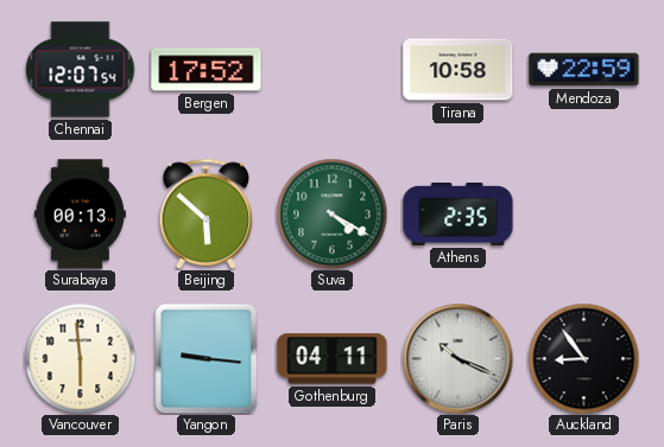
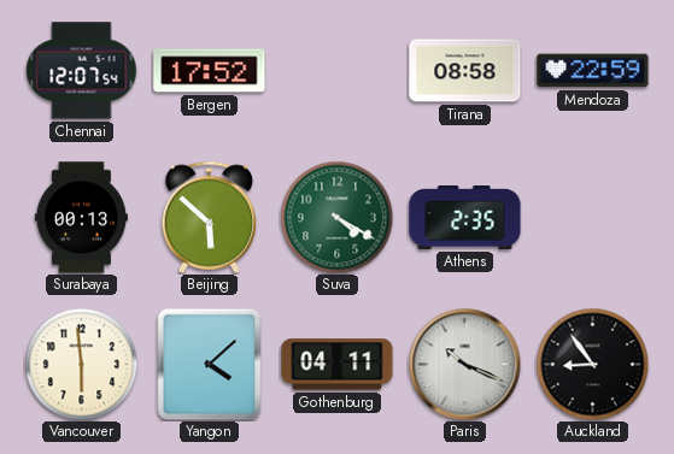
Tirana: 10:58 -> 08:58 (465, 71)
Yangon: 9:16 -> 4:08 (210, 364)
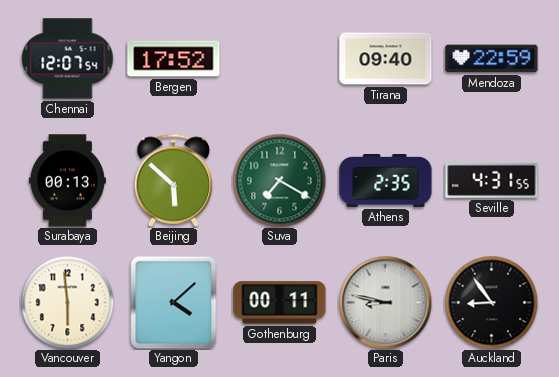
Tirana: 08:58 -> 09:40 (386, 59)
Suva: 4:20 -> 7:20 (279, 180)
Seville: none -> 4:31 (492, 180)
Gothenburg: 04:11 -> 00:11 (280, 303)
Paris: 10:19 -> 8:47 (385, 302)
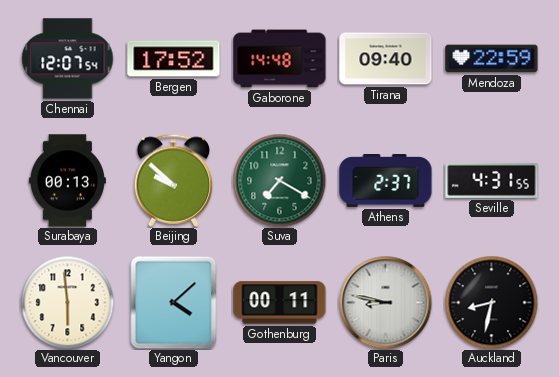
Gaborone: none -> 14:48 (280, 59)
Beijing: 5:52 -> 9:52 (174, 180)
Athens: 2:35 -> 2:37 (386, 181)
Auckland: 8:54 -> 8:32 (491, 302)
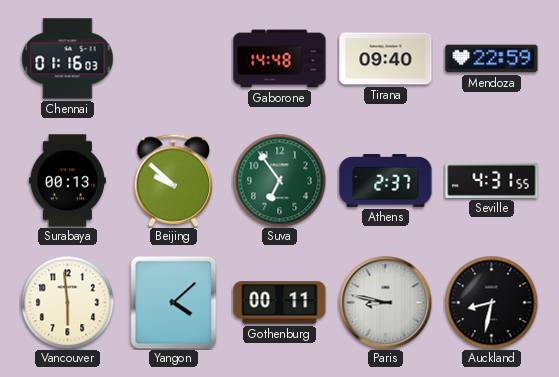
Chennai: 12:07 -> 01:16 (68, 59)
Bergen: 17:52 -> none (174, 59)
Suva: 7:20 -> 6:54 (279, 180)
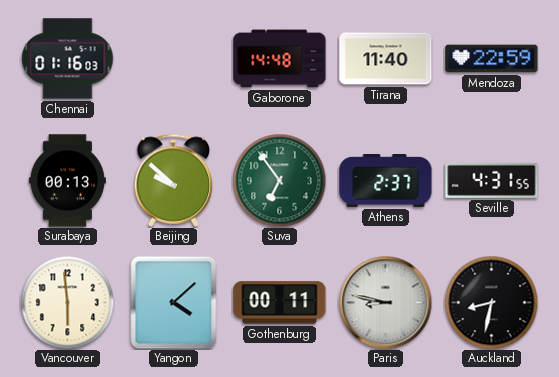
Tirana: 09:40 -> 11:40 (386, 59)
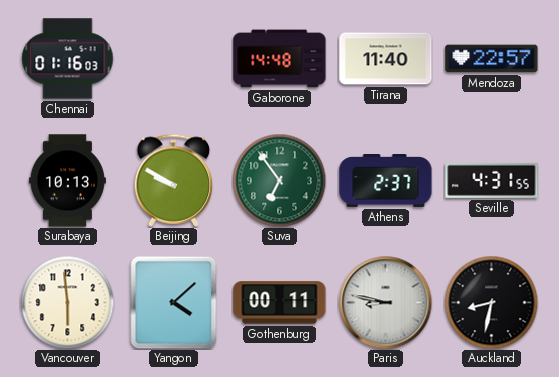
Mendoza: 22:59 -> 22:57 (492, 59)
Surabaya: 00:13 -> 10:13 (67, 181)
Beijing: 9:52 -> 9:50 (174, 180)
